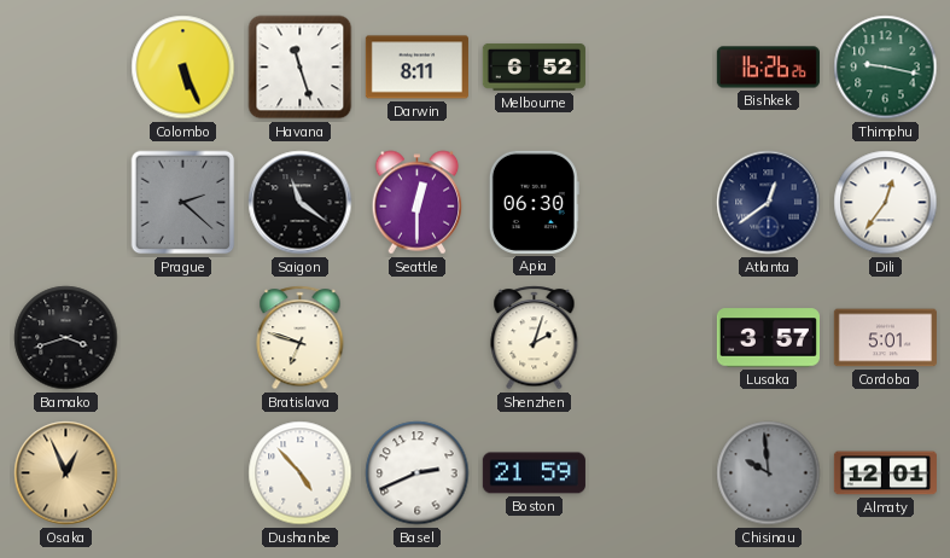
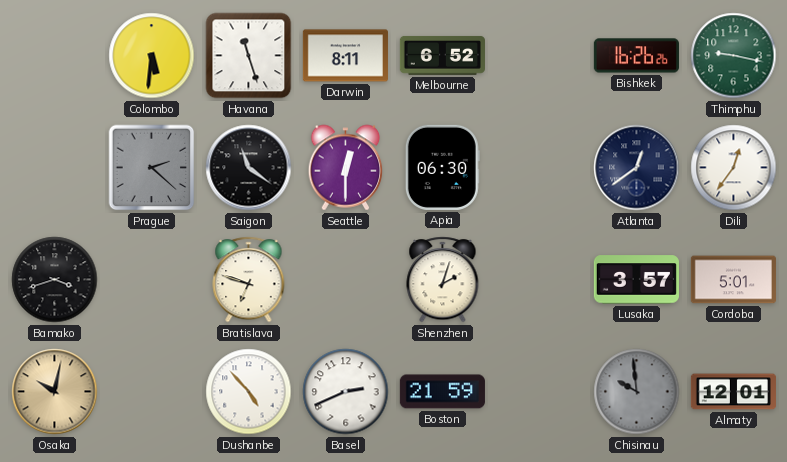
Colombo: 5:26 -> 5:31 (152, 56)
Osaka: 12:56 -> 10:02 (55, 392)
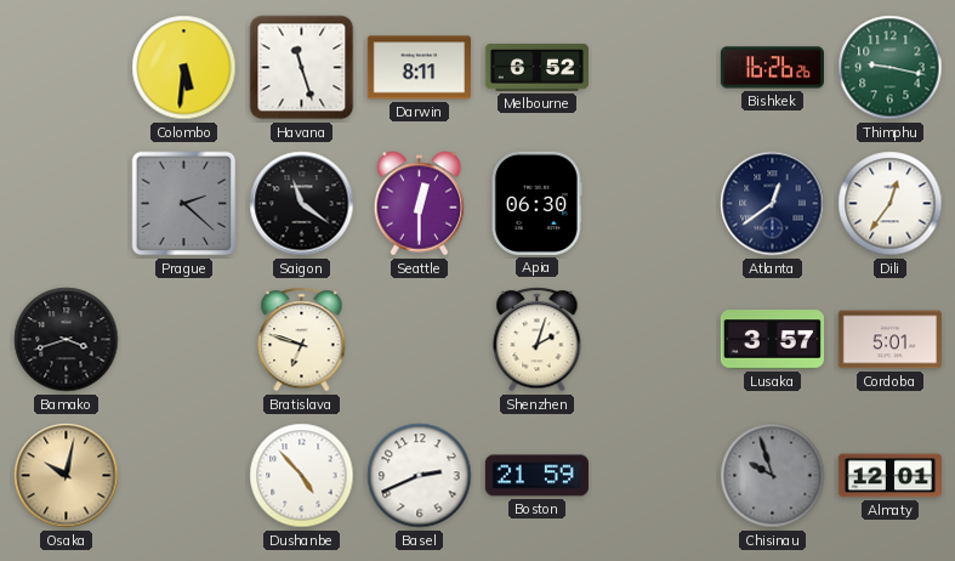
Chisinau: 9:59 -> 9:57 (773, 476)
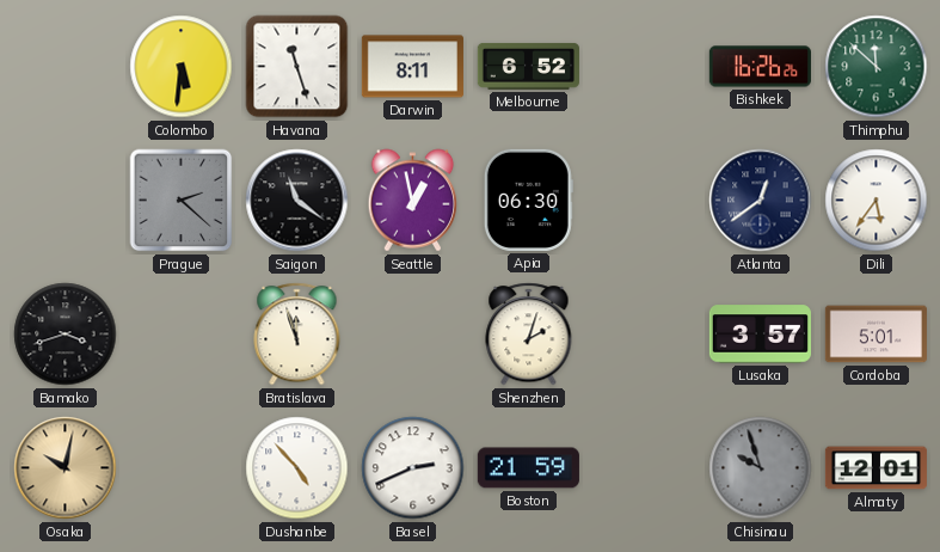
Thimphu: 9:17 -> 11:52 (877, 67)
Seattle: 12:30 -> 12:58 (413, 201)
Dili: 12:36 -> 5:36 (877, 201)
Bratislava: 6:48 -> 11:57 (297, 335)
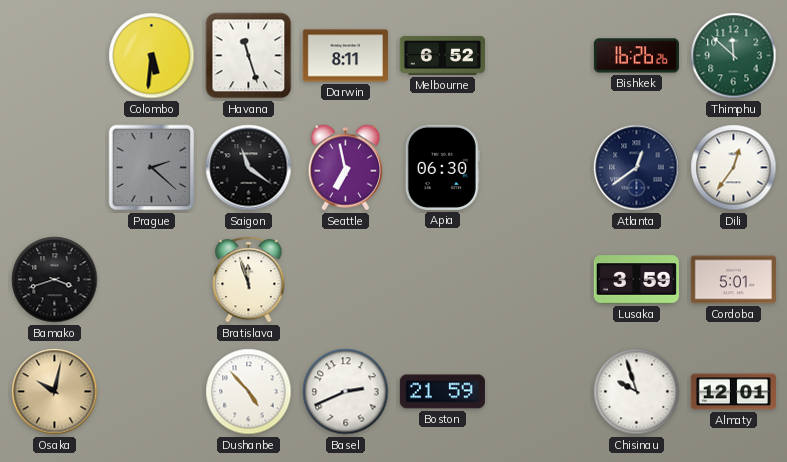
Seattle: 12:58 -> 6:58 (346, 168)
Dili: 5:36 -> 12:36 (734, 168)
Shenzhen: 2:03 -> none (529, 335)
Lusaka: 3:57 -> 3:59 (636, 280)
Chisinau dial: grey -> white (637, 392)
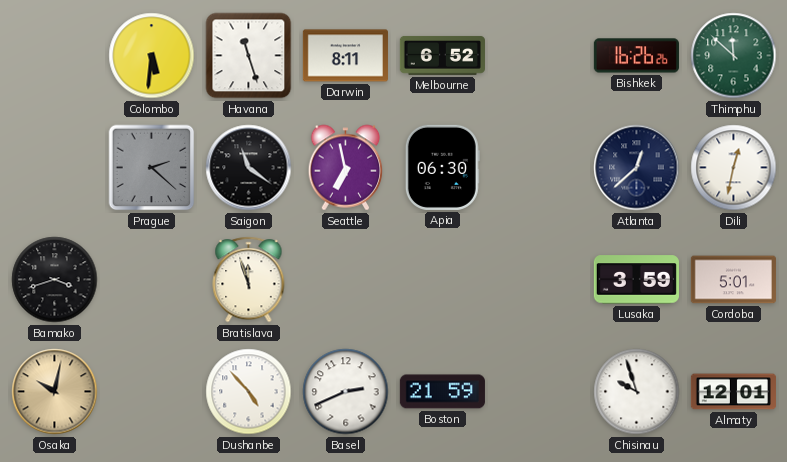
Atlanta: 12:39 -> 12:38 (637, 168)
Dili: 12:36 -> 12:32 (734, 168)
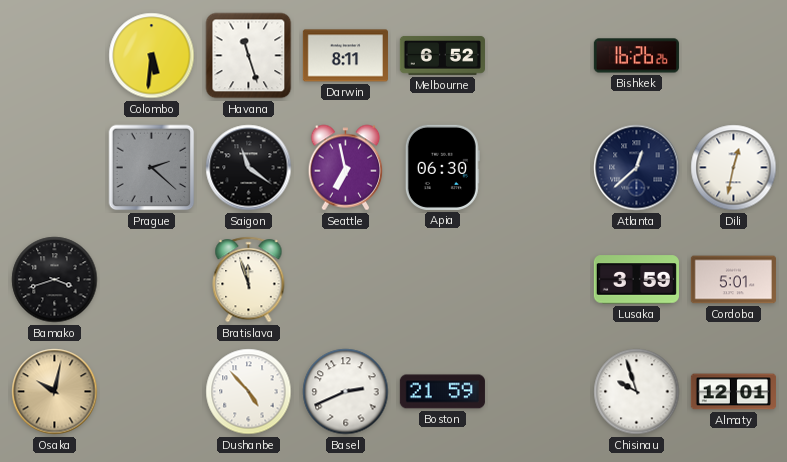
Thimphu: 11:52 -> none (734, 56)
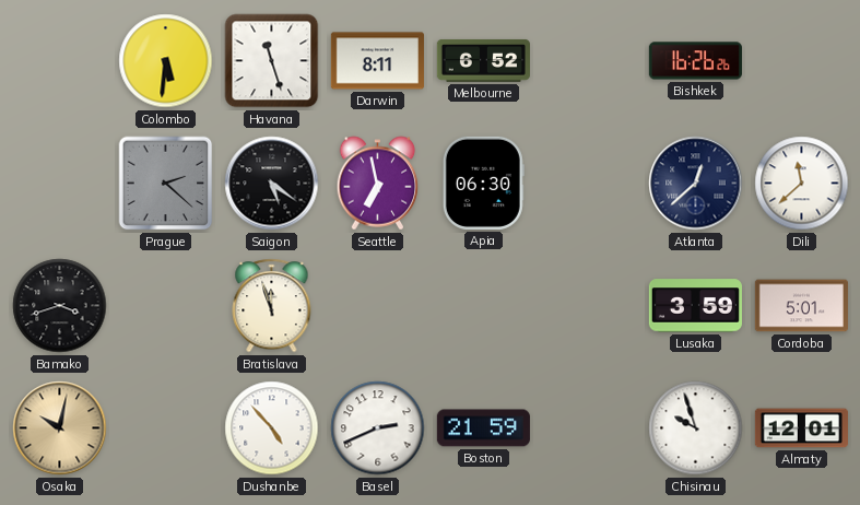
Saigon: 11:21 -> 5:21 (272, 184)
Dili: 12:32 -> 11:38 (802, 184)
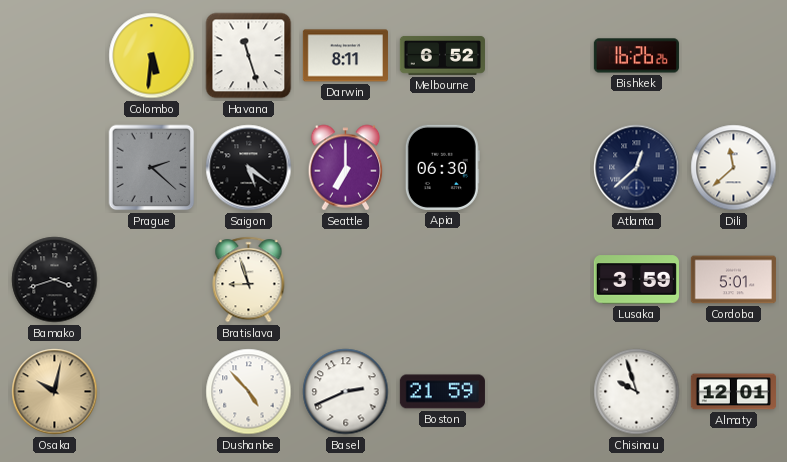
Seattle: 6:58 -> 7:00 (346, 168)
Bratislava: 11:57 -> 8:57 (249, 280)
